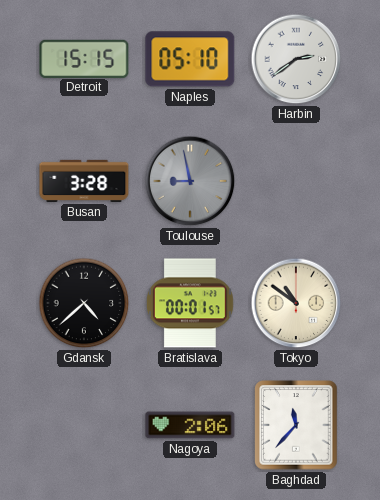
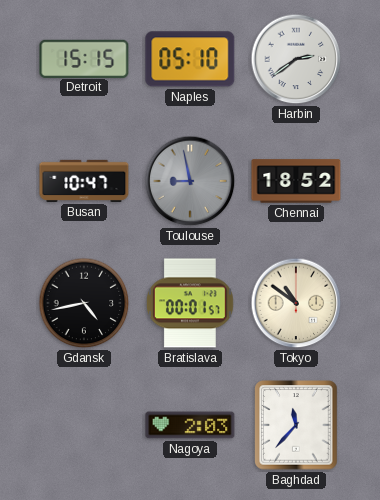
Busan: 3:28 -> 10:47 (84, 181)
Chennai: none -> 18:52 (296, 181)
Gdansk: 4:38 -> 4:43 (84, 303)
Nagoya: 2:06 -> 2:03 (190, 425)
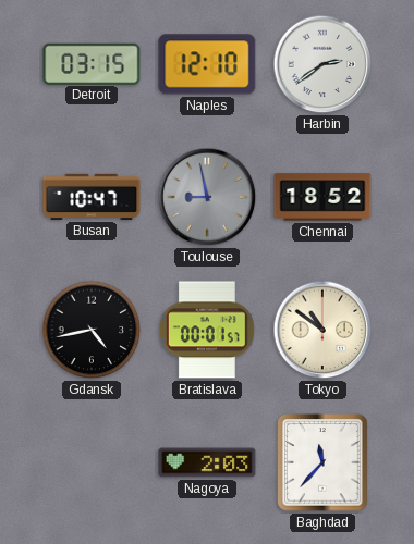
Detroit: 15:15 -> 03:15 (92, 63)
Naples: 05:10 -> 12:10 (207, 64)
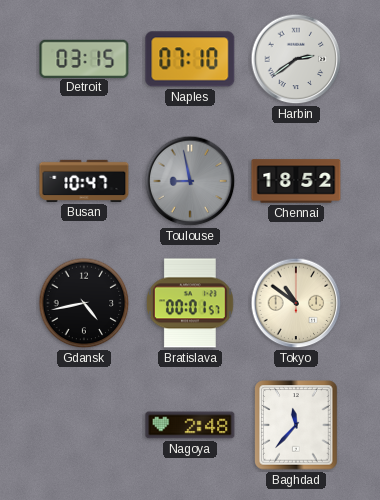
Naples: 12:10 -> 07:10 (190, 59)
Nagoya: 2:03 -> 2:48 (190, 425)
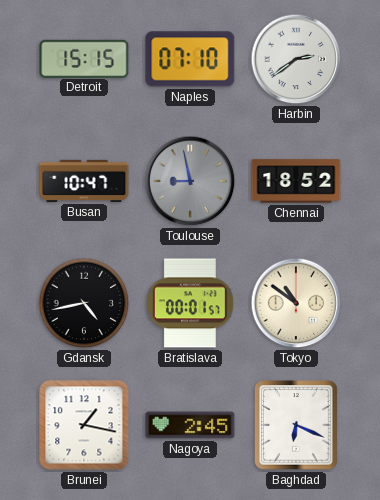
Detroit: 03:15 -> 15:15 (84, 58)
Brunei: none -> 1:17 (84, 425)
Nagoya: 2:48 -> 2:45 (190, 425)
Baghdad: 11:37 -> 6:19 (296, 425)
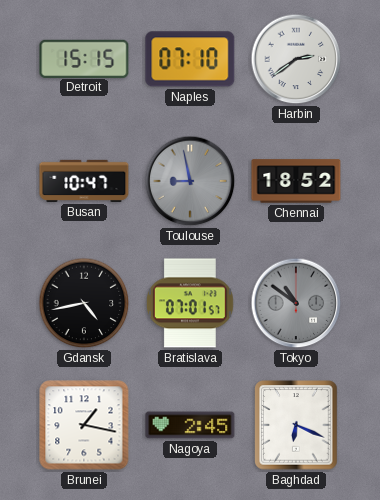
Bratislava: 00:01 -> 07:01 (190, 303)
Tokyo dial: cream -> grey (296, 303)
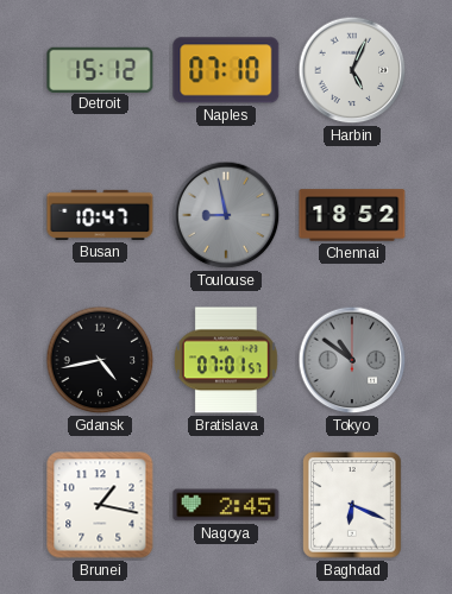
Detroit: 15:15 -> 15:12 (100, 69)
Harbin: 2:39 -> 5:04 (352, 70)
